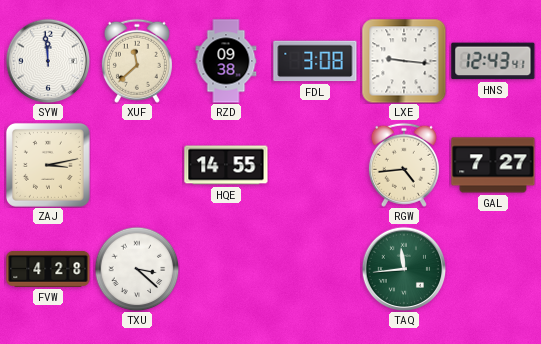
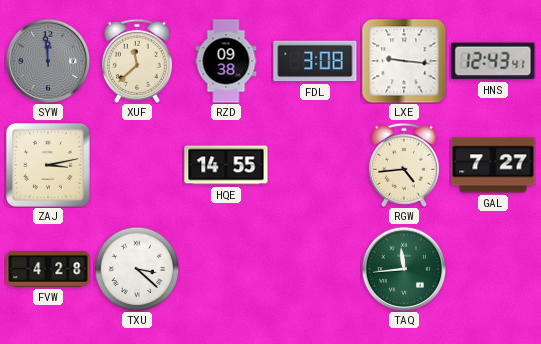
SYW dial: white -> grey (48, 61)
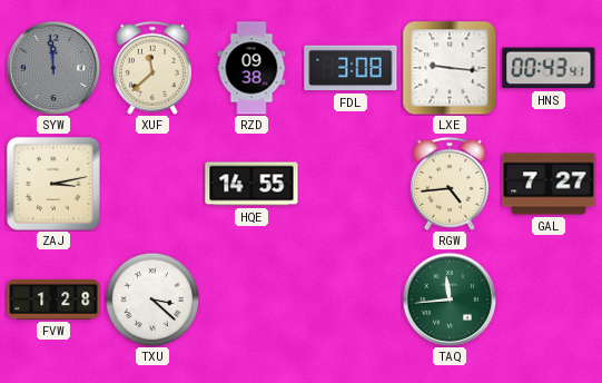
HNS: 12:43 -> 00:43 (549, 68)
FVW: 4:28 -> 1:28 (53, 299)
